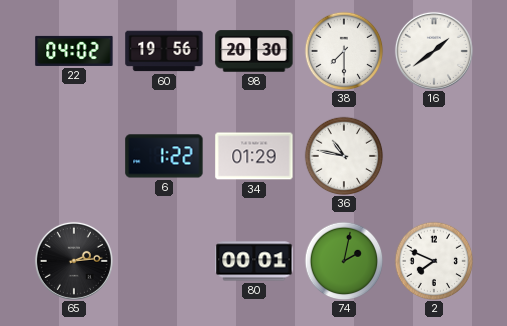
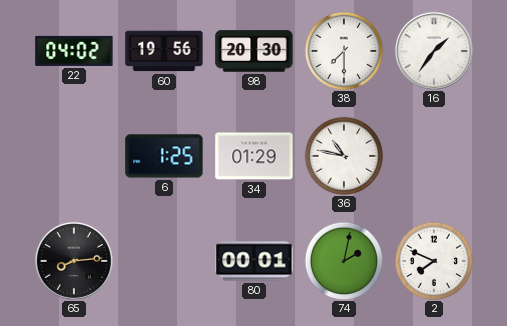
16: 1:39 -> 1:36 (434, 51)
6: 1:22 -> 1:25 (164, 156)
65: 2:14 -> 8:14 (74, 261)
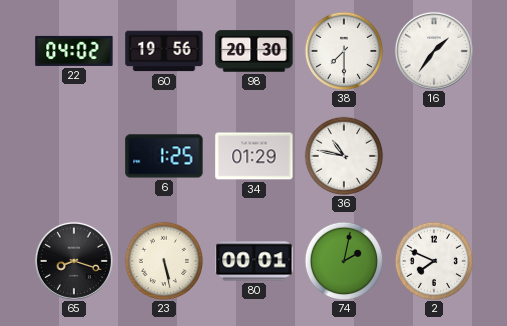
65: 8:14 -> 8:18 (74, 261)
23: none -> 5:28 (164, 261)
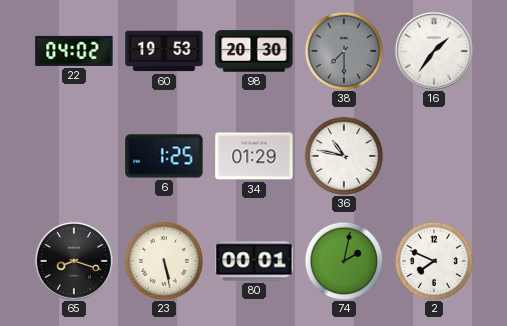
60: 19:56 -> 19:53 (164, 51)
38 dial: white -> grey (344, 51)
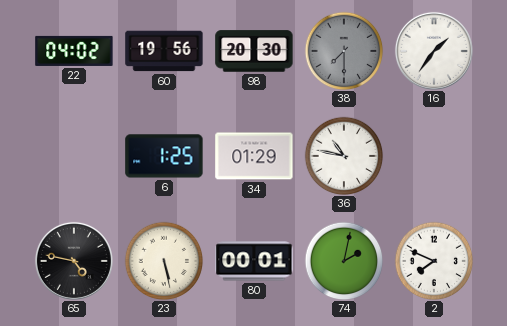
60: 19:53 -> 19:56 (164, 51)
65: 8:18 -> 4:47 (74, 261)
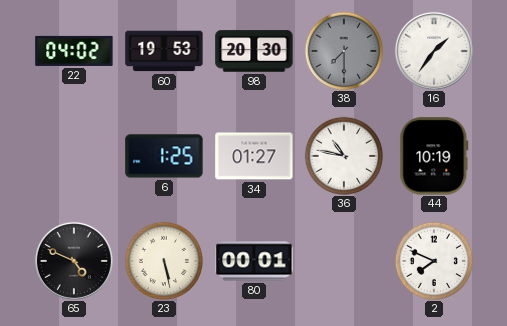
60: 19:56 -> 19:53 (164, 51)
34: 01:29 -> 01:27 (254, 156)
44: none -> 10:19 (434, 156)
65: 4:47 -> 4:49 (74, 261)
74: 2:02 -> none (344, 261)
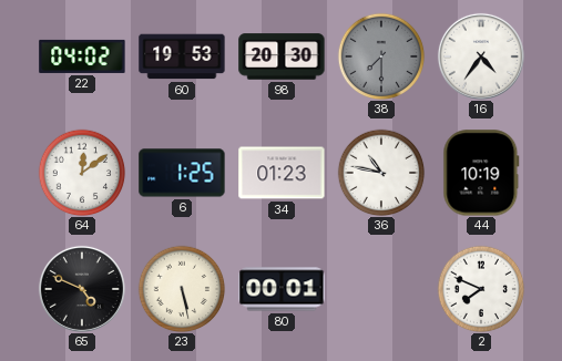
16: 1:36 -> 4:36 (481, 56)
64: none -> 12:09 (82, 173)
34: 01:27 -> 01:23 (282, 173)
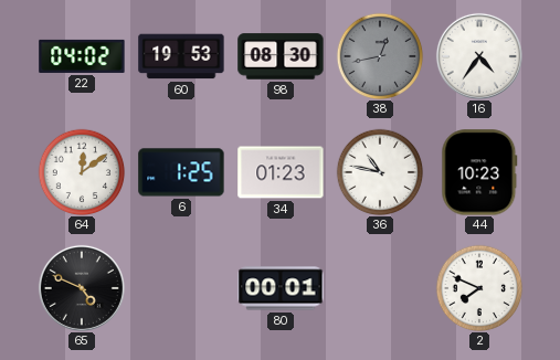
98: 20:30 -> 08:30 (281, 56)
38: 7:30 -> 12:43 (380, 56)
44: 10:19 -> 10:23 (479, 172)
23: 5:28 -> none (182, 289)
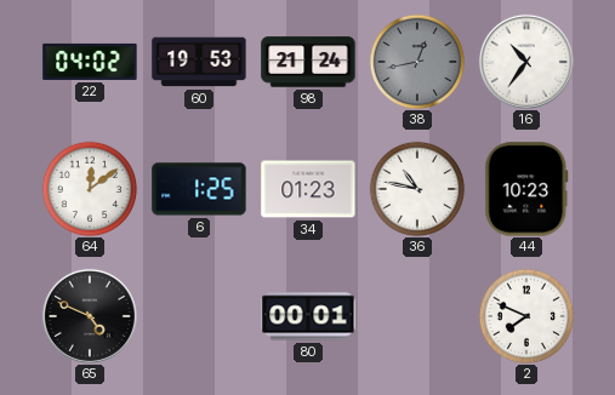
98: 08:30 -> 21:24 (308, 62)
16: 4:36 -> 10:36 (526, 62)
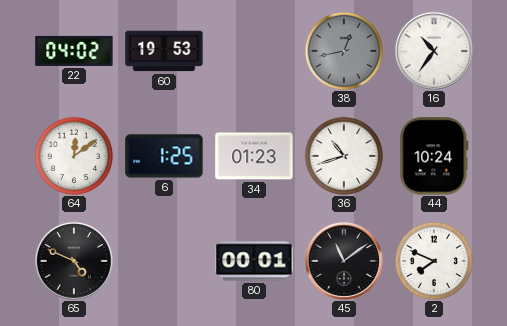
98: 21:24 -> none (308, 62)
36: 10:47 -> 10:42 (344, 156)
44: 10:23 -> 10:24 (434, 156)
45: none -> 11:09 (344, 261)
